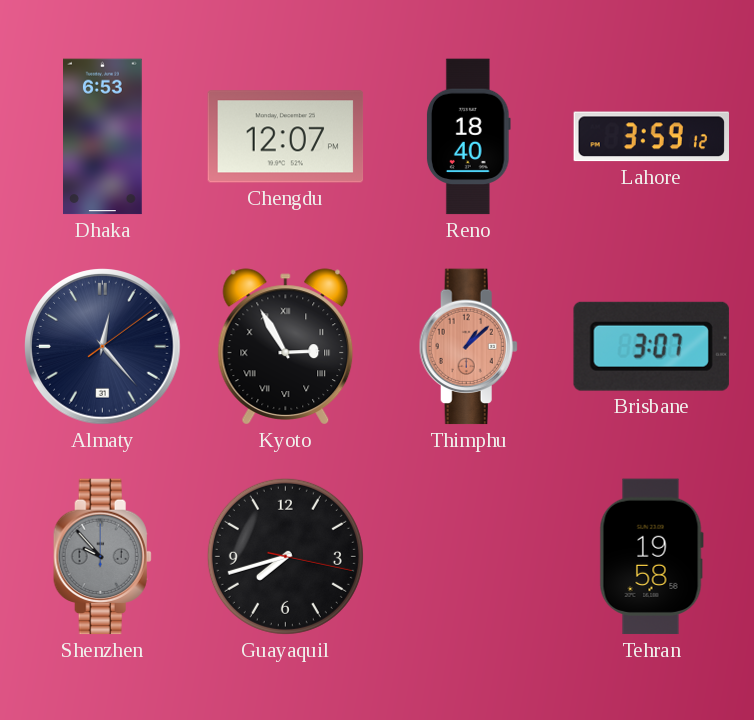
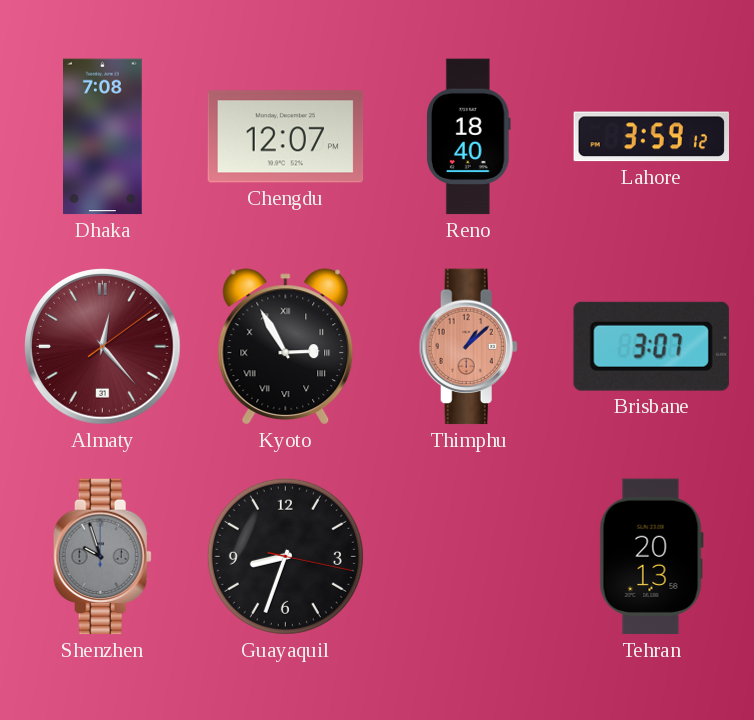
Dhaka: 6:53 -> 7:08 (103, 137)
Almaty dial: navy -> burgundy (103, 347)
Shenzhen: 9:53 -> 9:57 (102, 557)
Guayaquil: 7:42 -> 8:33 (285, 556)
Tehran: 19:58 -> 20:13 (651, 557)
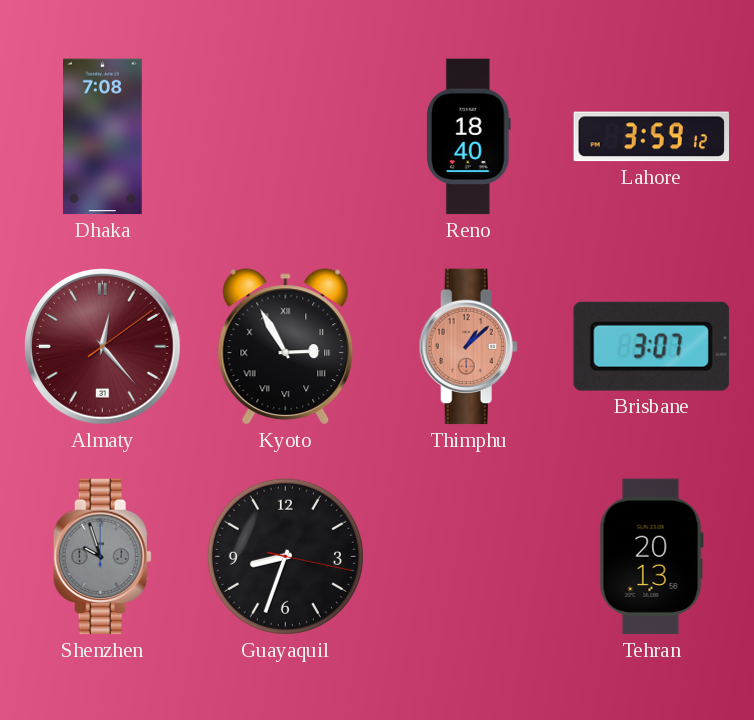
Chengdu: 12:07 -> none (286, 137)
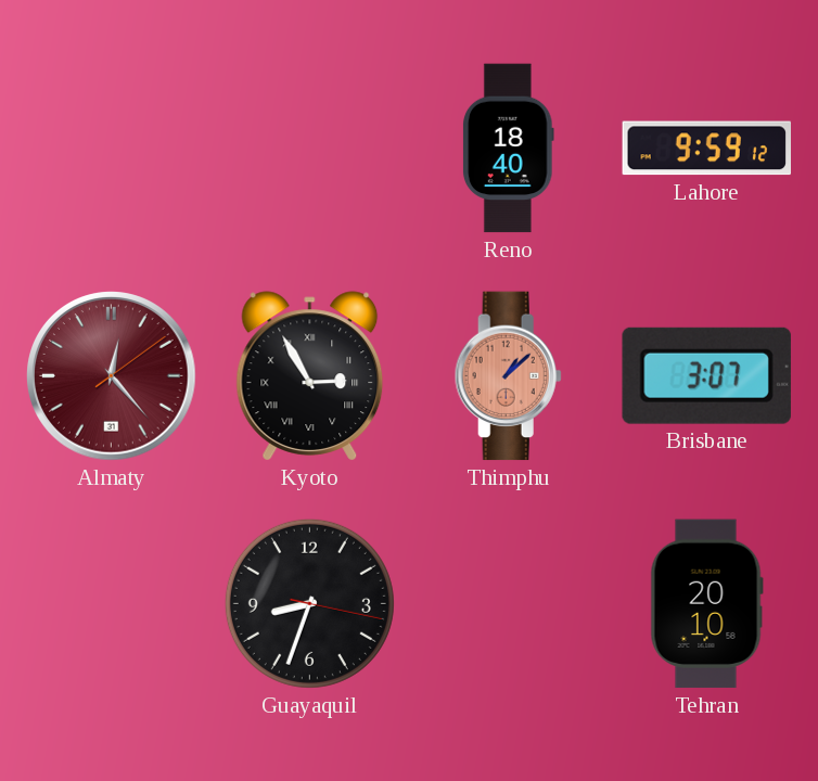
Dhaka: 7:08 -> none (103, 137)
Lahore: 3:59 -> 9:59 (706, 149)
Shenzhen: 9:57 -> none (102, 557)
Tehran: 20:13 -> 20:10 (706, 604)
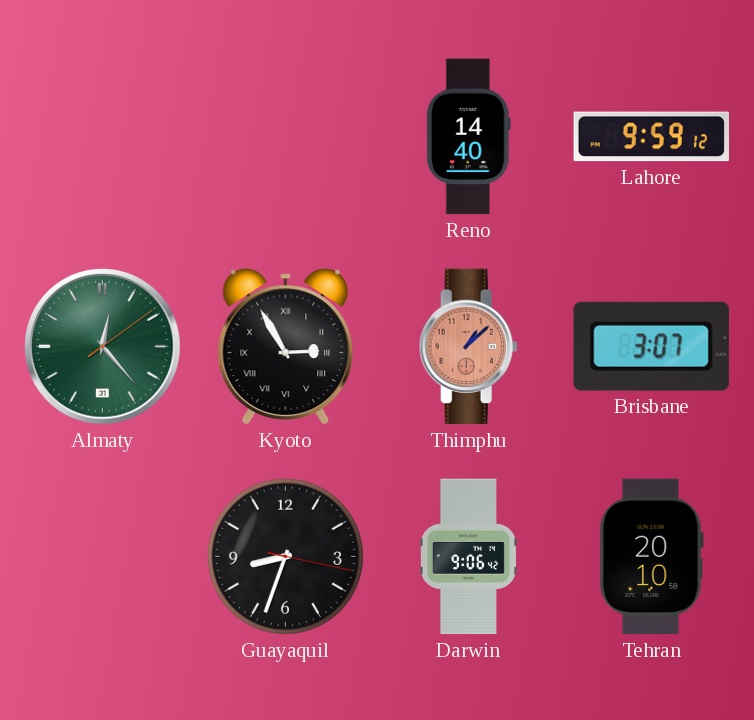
Reno: 18:40 -> 14:40 (468, 137)
Almaty dial: burgundy -> green (103, 347)
Darwin: none -> 9:06 (468, 557)
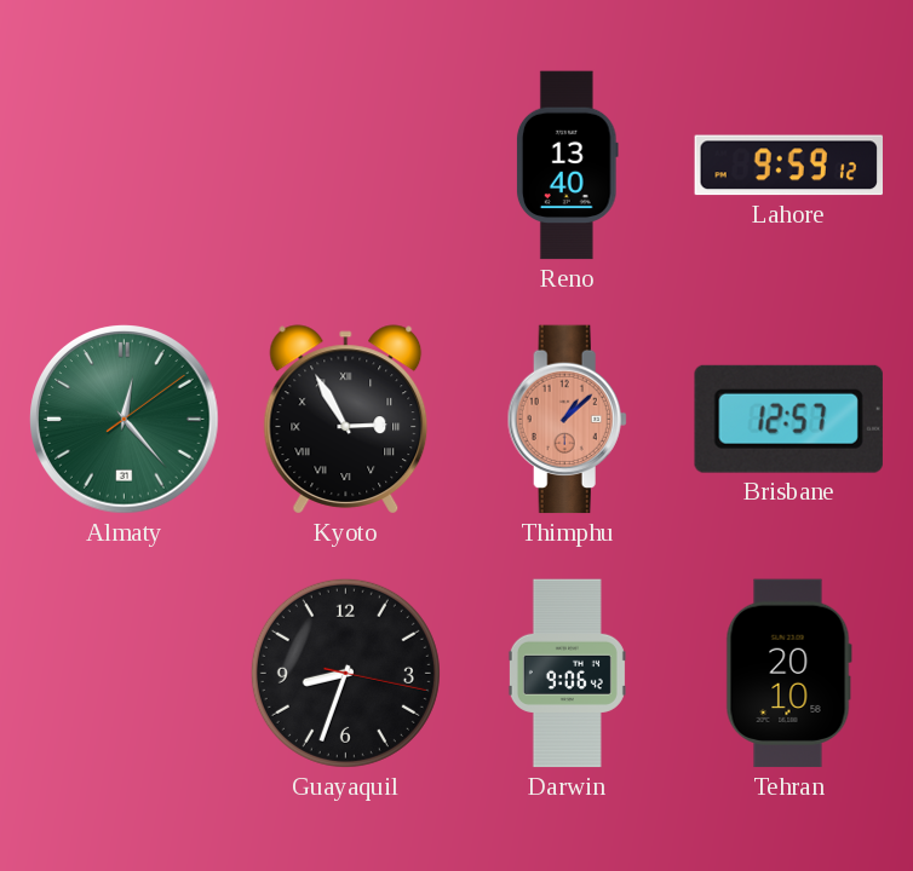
Reno: 14:40 -> 13:40 (567, 166)
Brisbane: 3:07 -> 12:57 (788, 419)
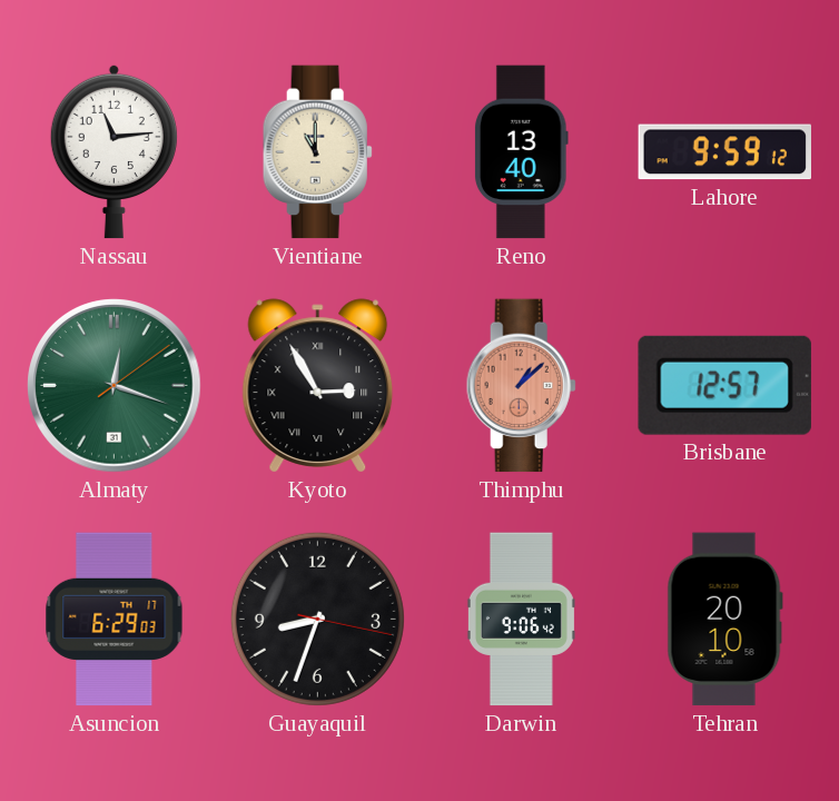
Nassau: none -> 11:14 (113, 151)
Vientiane: none -> 11:00 (317, 152)
Almaty: 12:23 -> 12:18 (115, 386)
Asuncion: none -> 6:29 (115, 620)
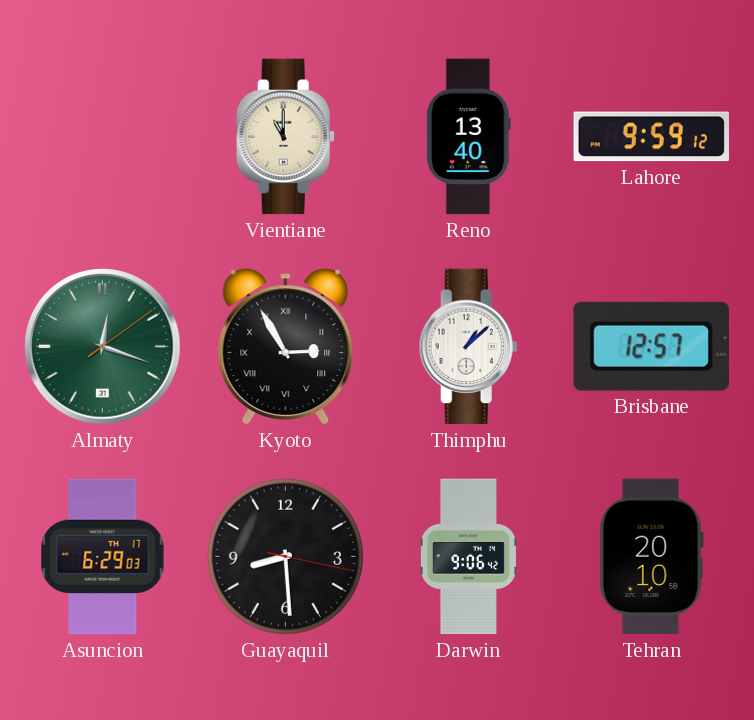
Nassau: 11:14 -> none (113, 151)
Thimphu dial: salmon -> white (468, 347)
Guayaquil: 8:33 -> 8:29 (285, 556)
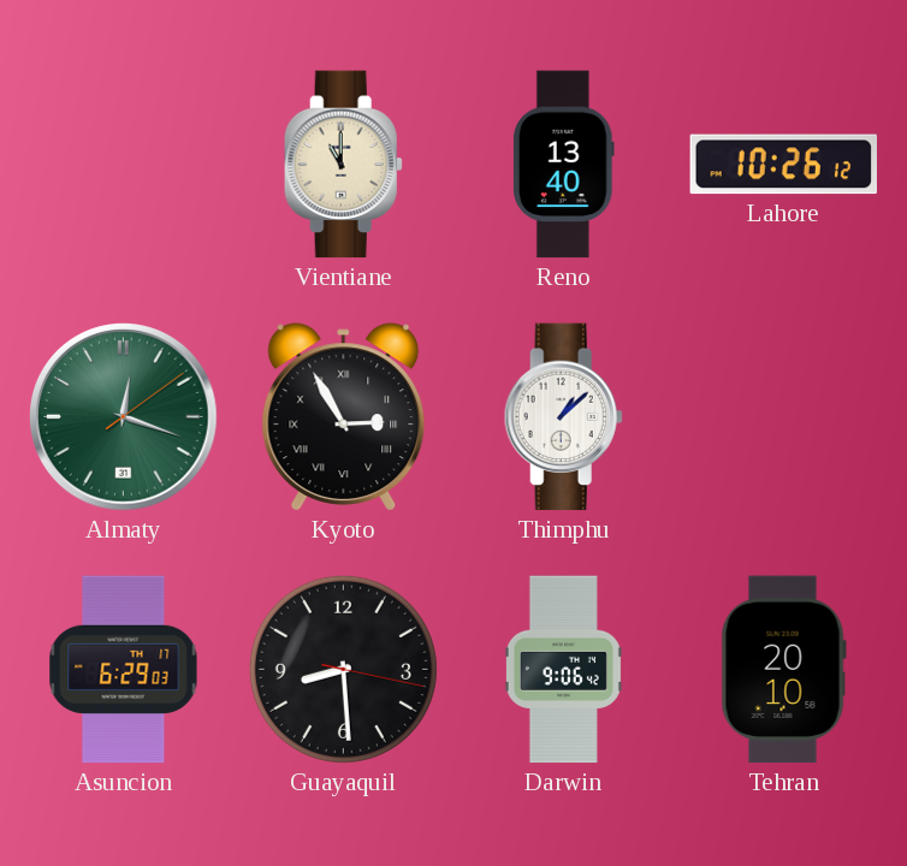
Lahore: 9:59 -> 10:26 (783, 165)
Brisbane: 12:57 -> none (651, 346)
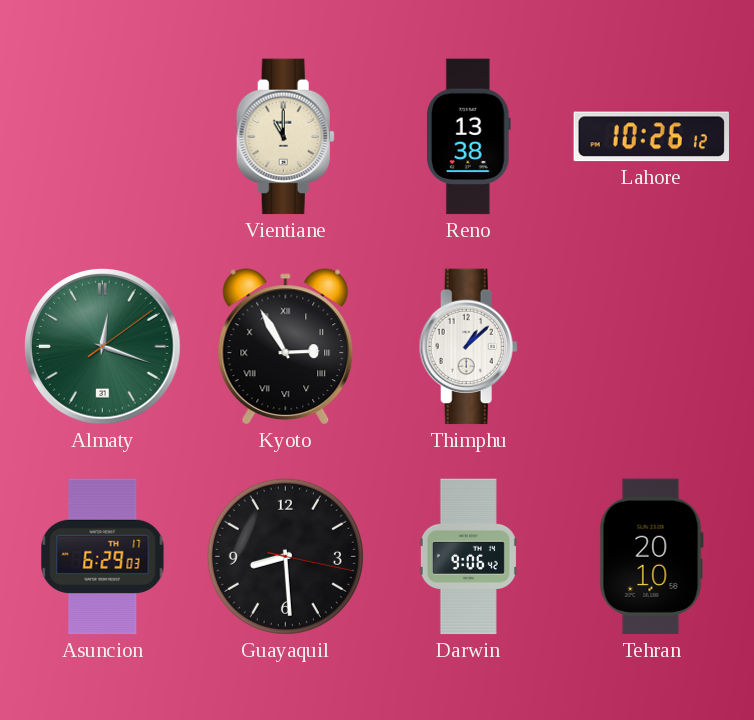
Reno: 13:40 -> 13:38 (468, 137)
